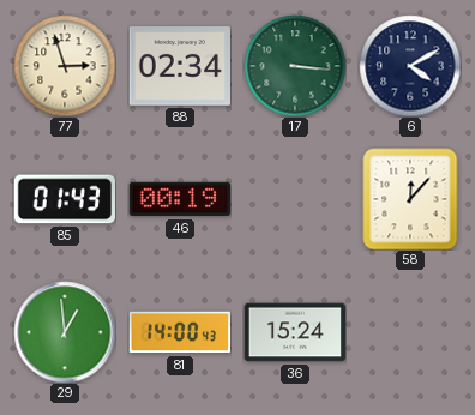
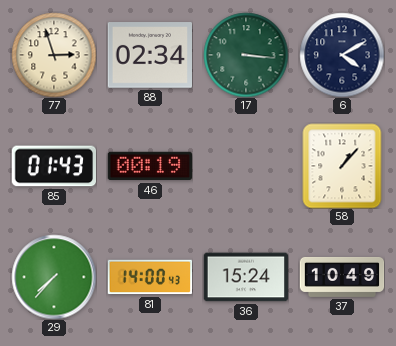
58: 12:07 -> 1:07 (342, 166)
29: 12:59 -> 7:37 (54, 277)
37: none -> 10:49 (342, 277)
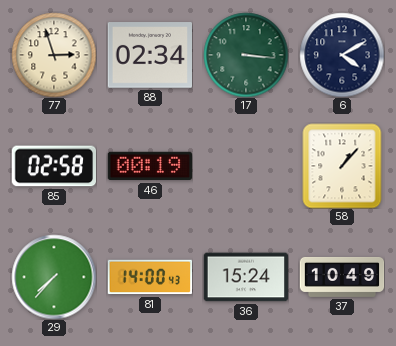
85: 01:43 -> 02:58 (53, 166)
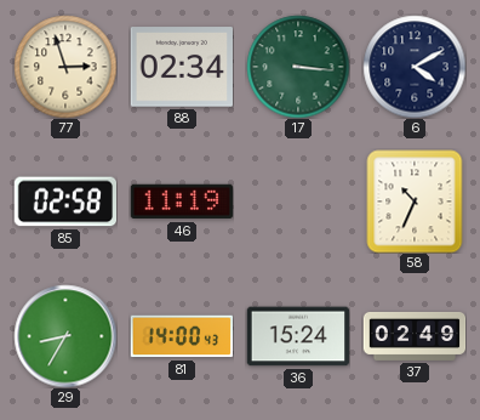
46: 00:19 -> 11:19 (182, 202)
58: 1:07 -> 10:34 (415, 202)
29: 7:37 -> 8:35 (65, 336)
37: 10:49 -> 02:49 (415, 336)
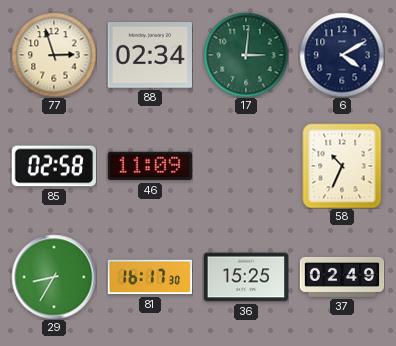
17: 3:16 -> 3:01 (246, 55)
46: 11:19 -> 11:09 (150, 166)
81: 14:00 -> 16:17 (150, 277)
36: 15:24 -> 15:25 (246, 277)
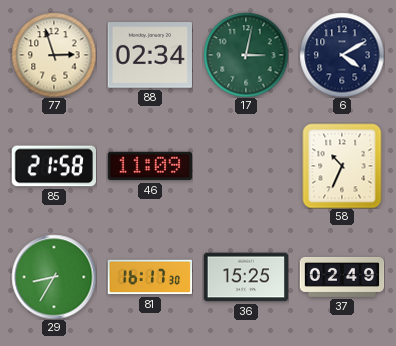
17: 3:01 -> 3:02 (246, 55)
85: 02:58 -> 21:58 (53, 166)
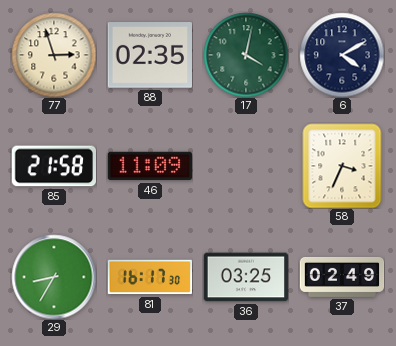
88: 02:34 -> 02:35 (149, 55)
17: 3:02 -> 4:02 (246, 55)
58: 10:34 -> 3:34 (342, 166)
36: 15:25 -> 03:25 (246, 277)
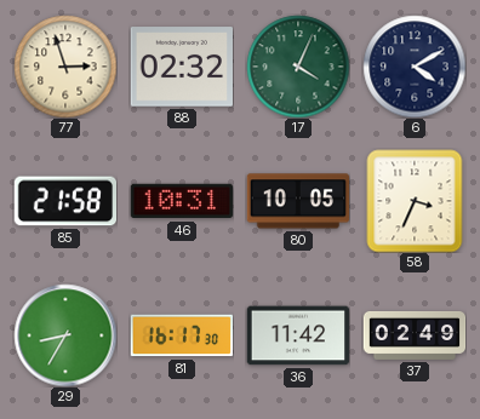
88: 02:35 -> 02:32 (181, 67)
17: 4:02 -> 4:04 (298, 67)
46: 11:09 -> 10:31 (182, 201)
80: none -> 10:05 (297, 201)
36: 03:25 -> 11:42 (298, 335)
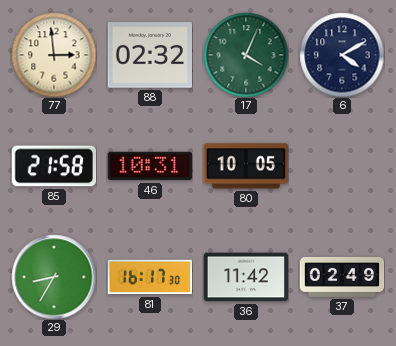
77: 2:57 -> 2:59 (54, 55)
58: 3:34 -> none (415, 201)
